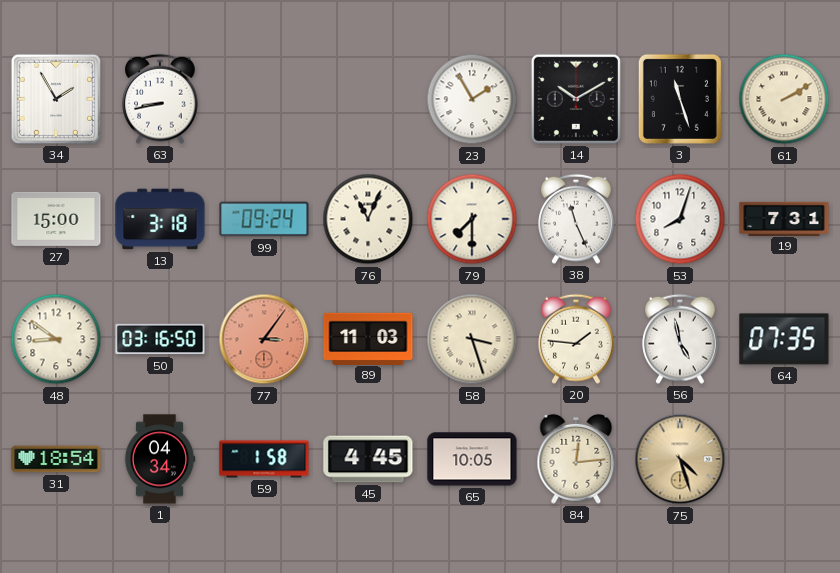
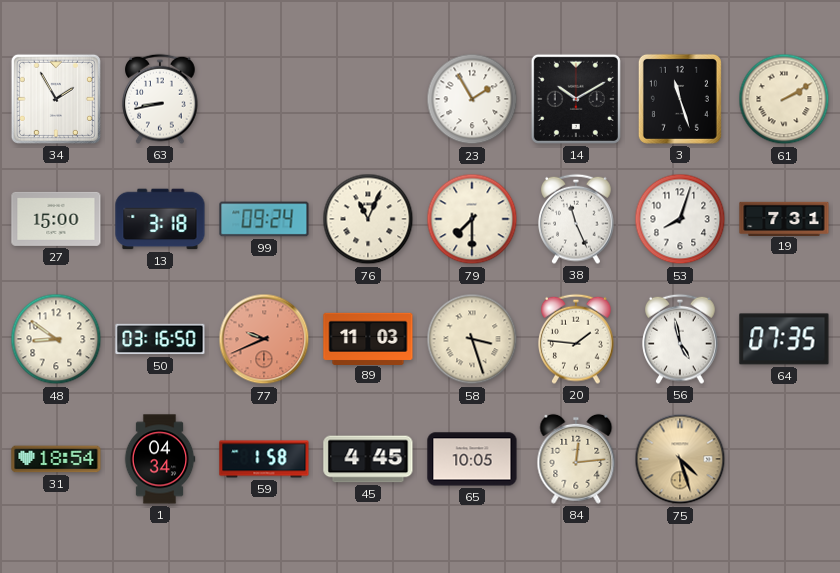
77: 3:06 -> 9:41 (264, 339)
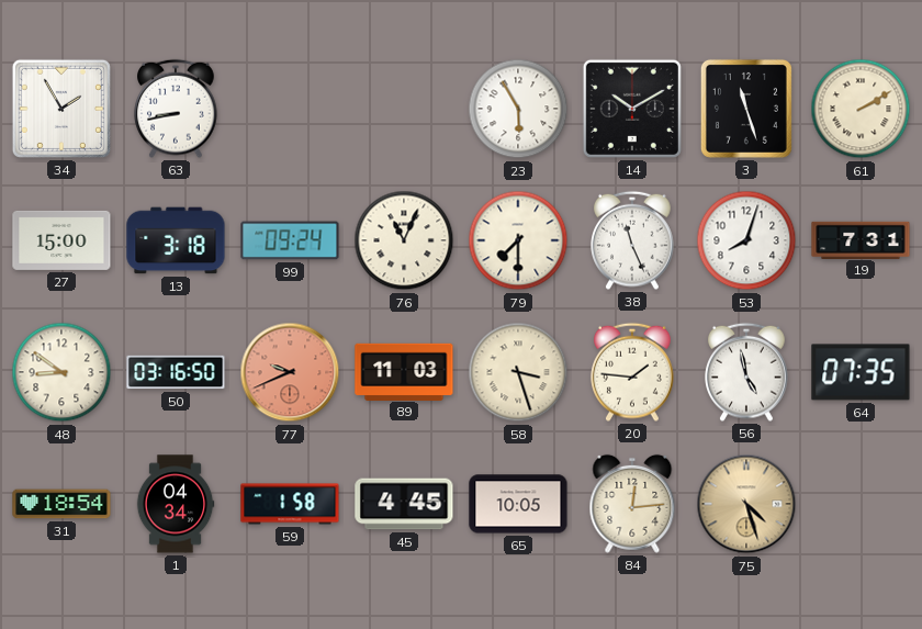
23: 1:55 -> 5:55 (518, 109)
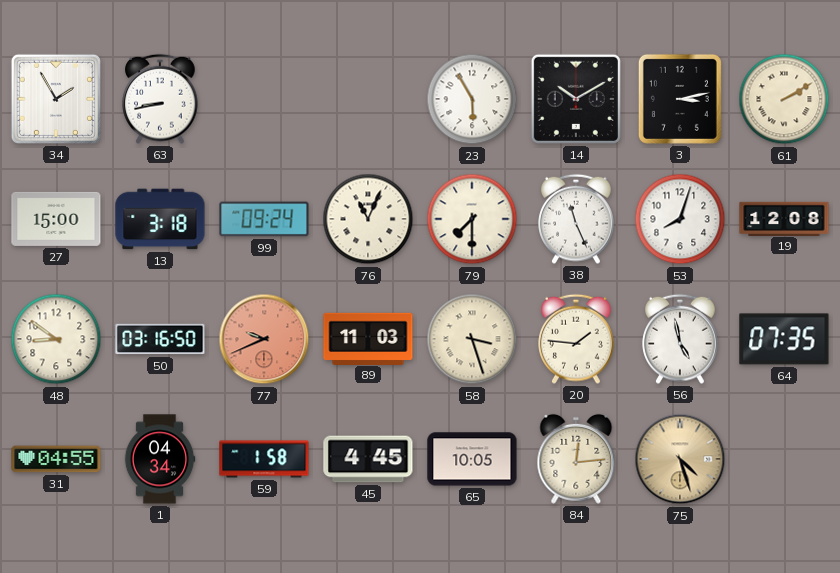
3: 11:27 -> 3:13 (680, 99)
19: 7:31 -> 12:08 (784, 218)
31: 18:54 -> 04:55 (56, 459)
